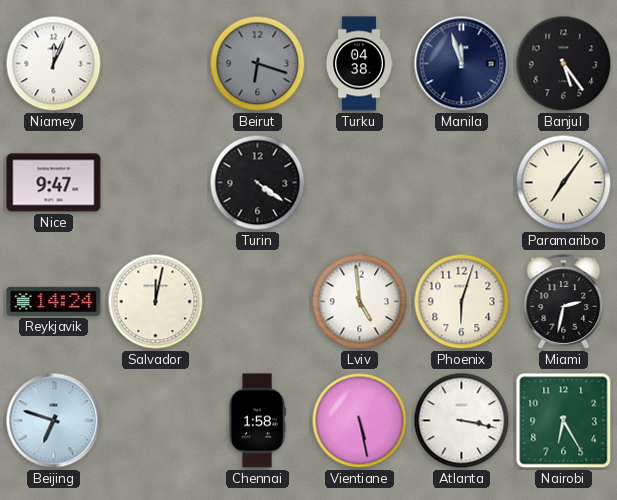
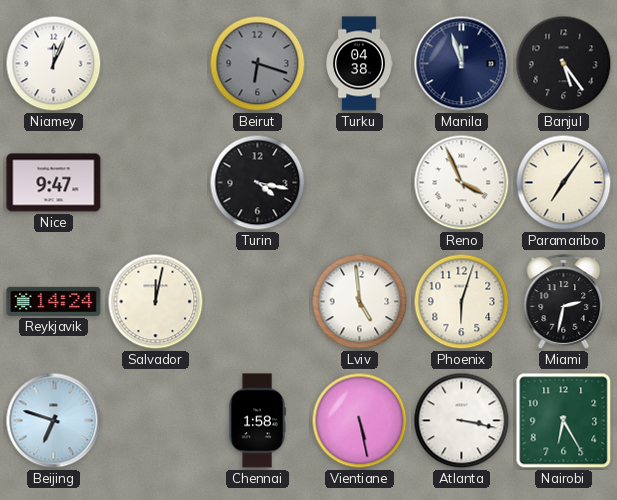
Turin: 4:21 -> 4:17 (258, 183)
Reno: none -> 3:56 (462, 183)
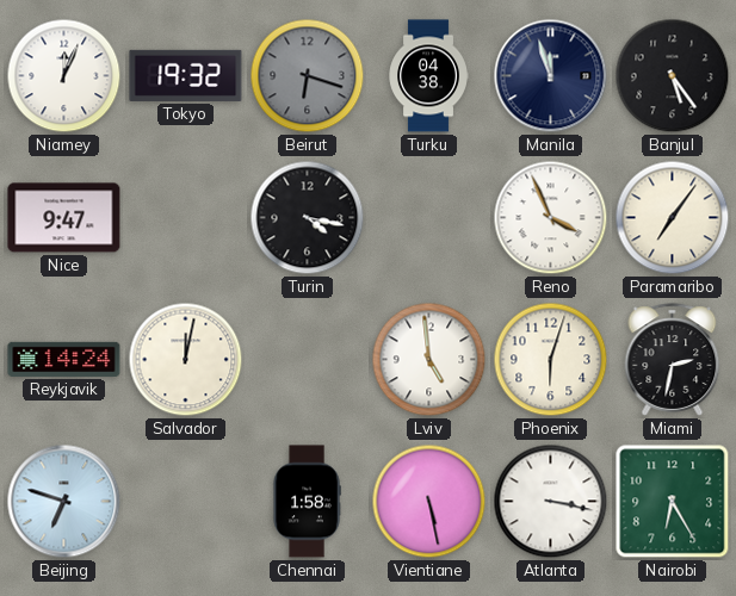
Tokyo: none -> 19:32 (186, 75)
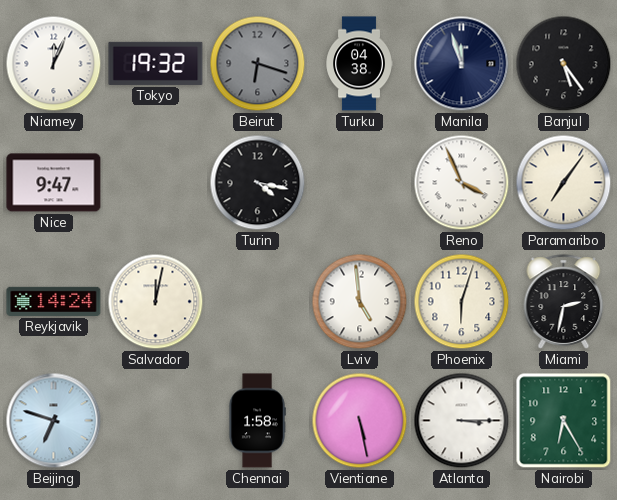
Atlanta: 3:17 -> 3:15 (462, 421)
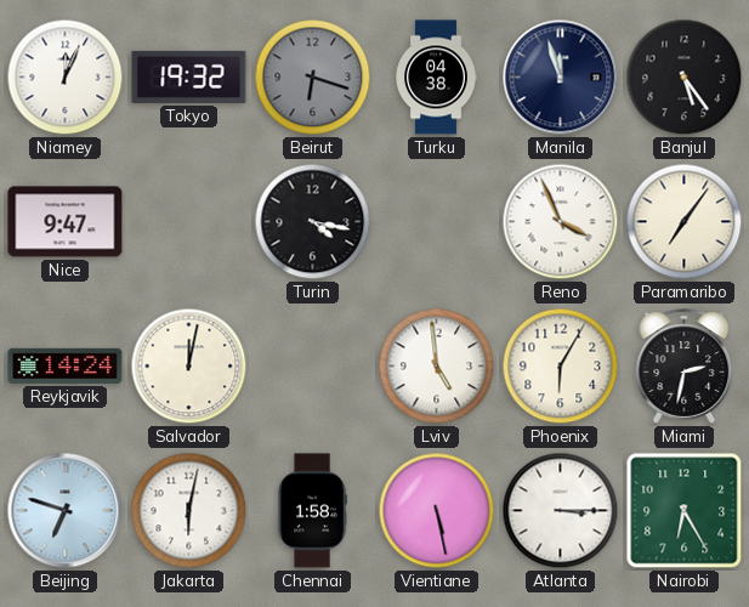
Phoenix: 6:03 -> 6:05 (561, 367)
Jakarta: none -> 6:02 (189, 511)
